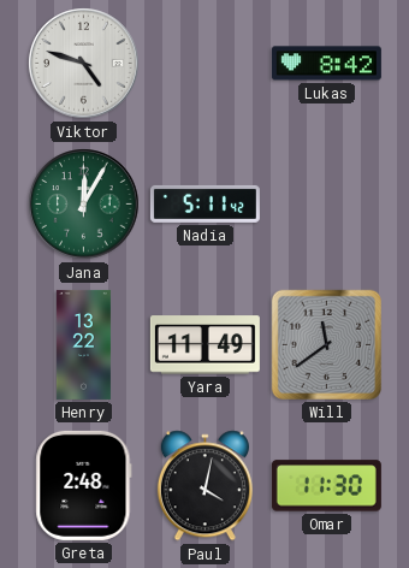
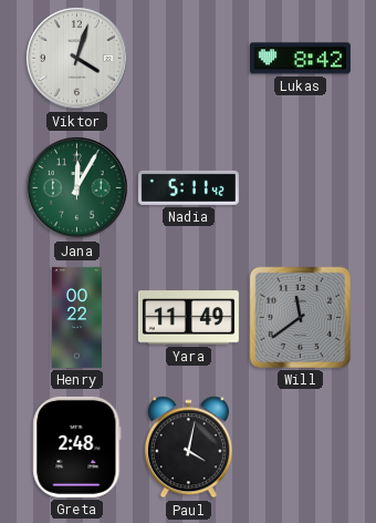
Viktor: 4:48 -> 4:03 (77, 59)
Henry: 13:22 -> 00:22 (76, 317)
Omar: 11:30 -> none (326, 486)
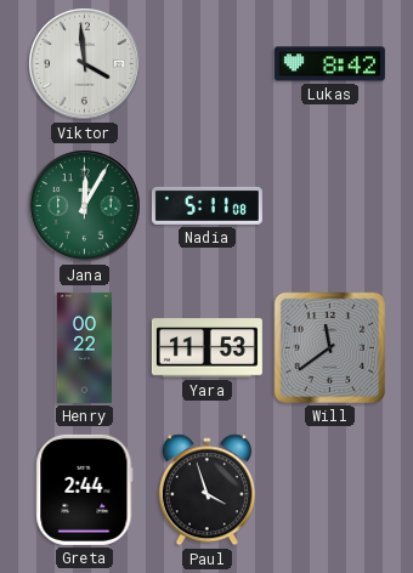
Viktor: 4:03 -> 3:59 (85, 64)
Nadia: 5:11:42 -> 5:11:08 (206, 205)
Yara: 11:49 -> 11:53 (206, 348)
Greta: 2:48 -> 2:44 (85, 489)
Paul: 4:02 -> 3:57 (206, 490)
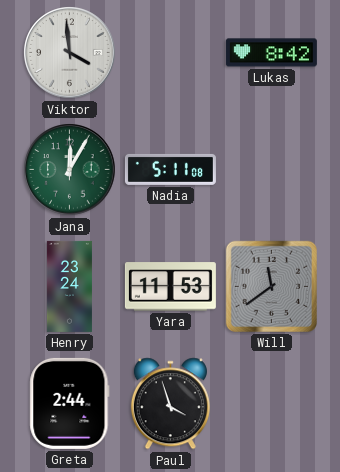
Henry: 00:22 -> 23:24 (69, 286)
